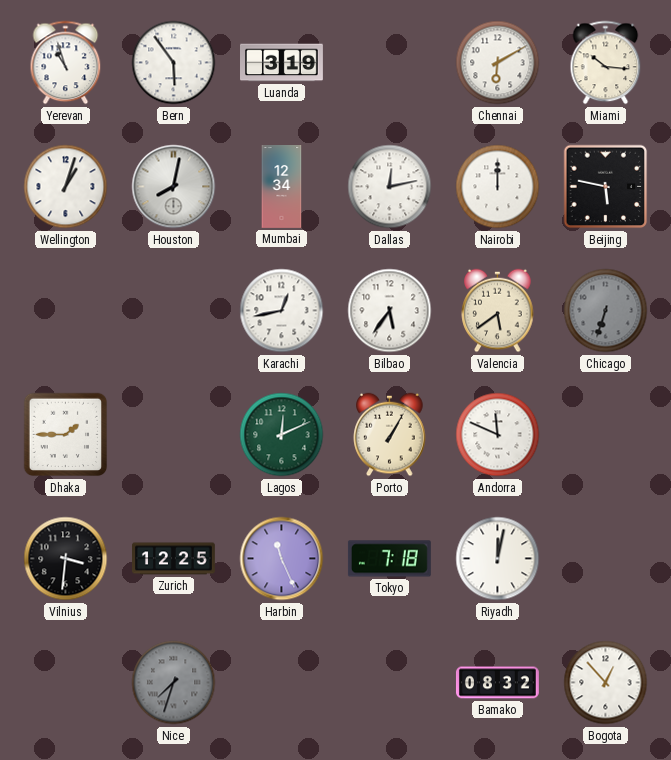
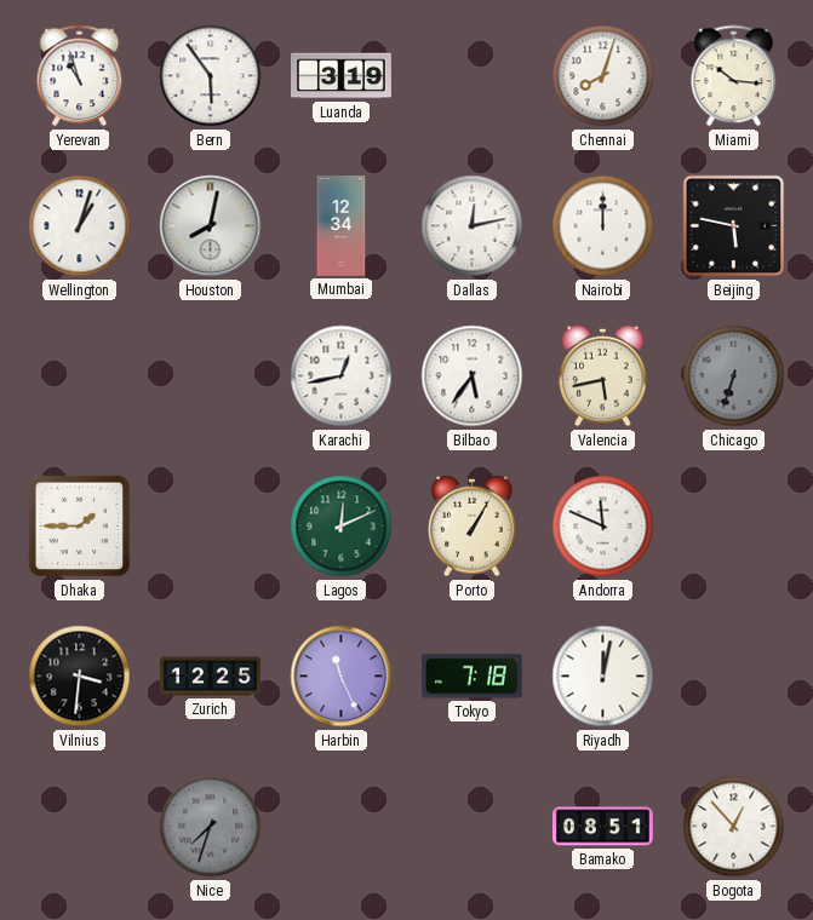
Chennai: 6:10 -> 8:03 (603, 76)
Valencia: 5:39 -> 5:43 (603, 376)
Bamako: 08:32 -> 08:51 (602, 827)
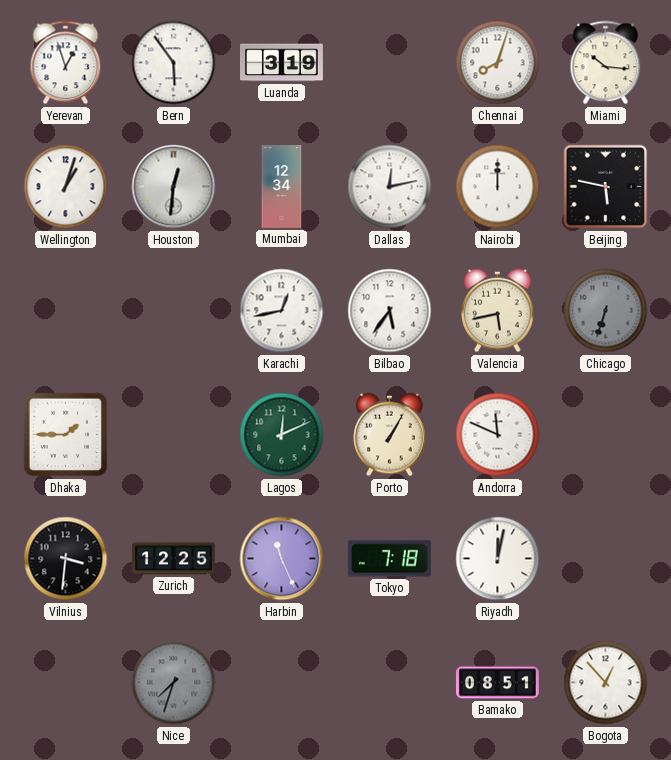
Yerevan: 10:57 -> 12:57 (66, 63)
Houston: 8:02 -> 12:31 (174, 187)
